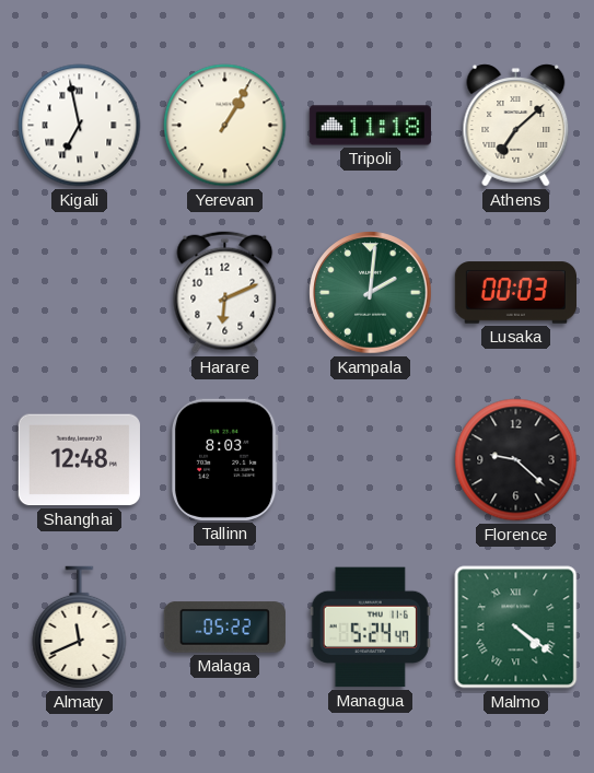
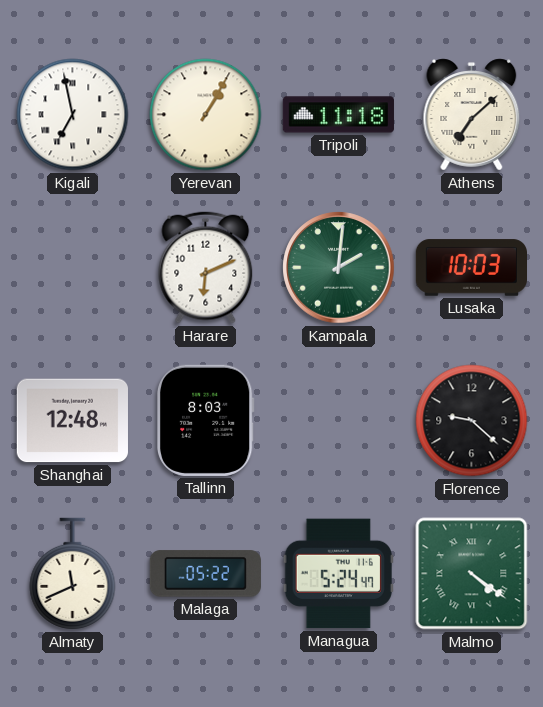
Lusaka: 00:03 -> 10:03 (471, 268)
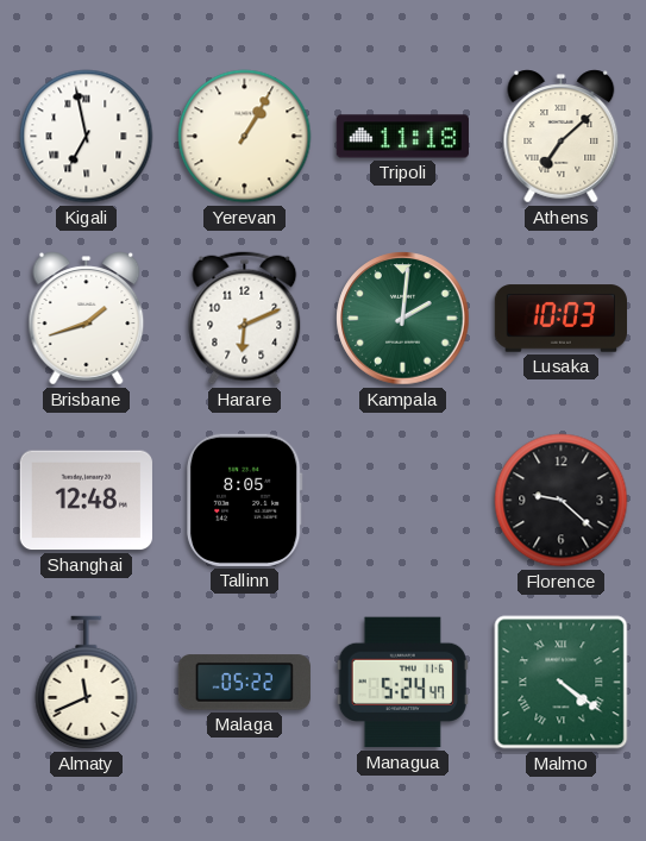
Brisbane: none -> 1:42 (87, 319)
Tallinn: 8:03 -> 8:05 (244, 500)
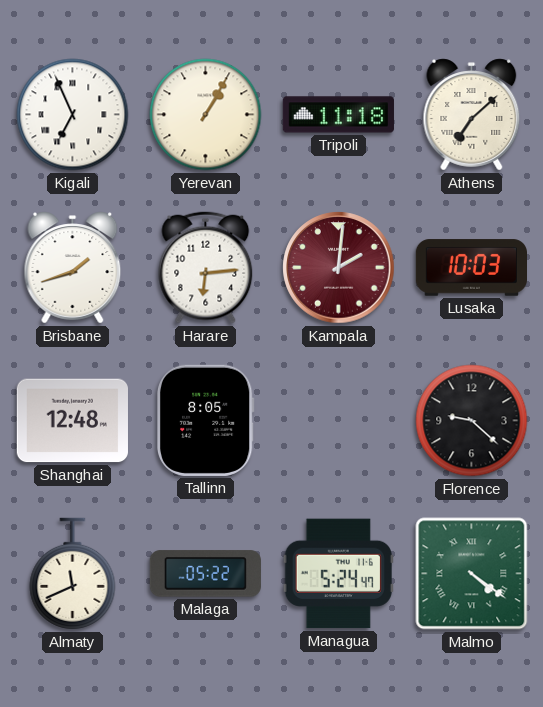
Kigali: 6:58 -> 6:56 (73, 115)
Harare: 6:11 -> 6:14 (206, 268)
Kampala dial: green -> burgundy (339, 268)
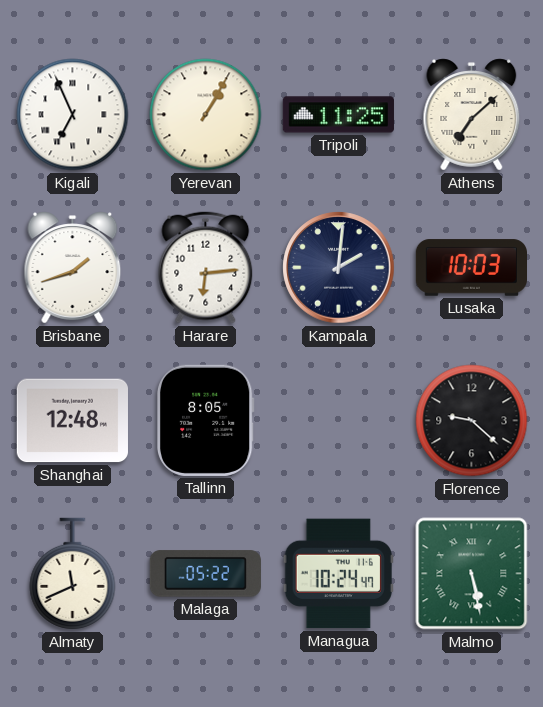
Tripoli: 11:18 -> 11:25 (338, 115)
Kampala dial: burgundy -> navy (339, 268)
Managua: 5:24 -> 10:24 (338, 574)
Malmo: 4:21 -> 5:28 (472, 574)
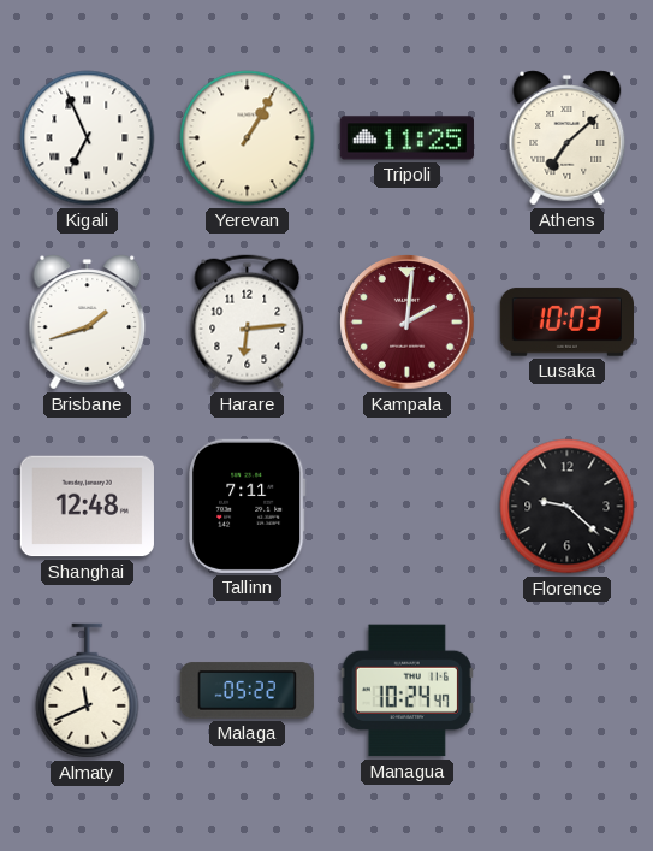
Kampala dial: navy -> burgundy (408, 323)
Tallinn: 8:05 -> 7:11 (247, 506)
Malmo: 5:28 -> none (472, 574)
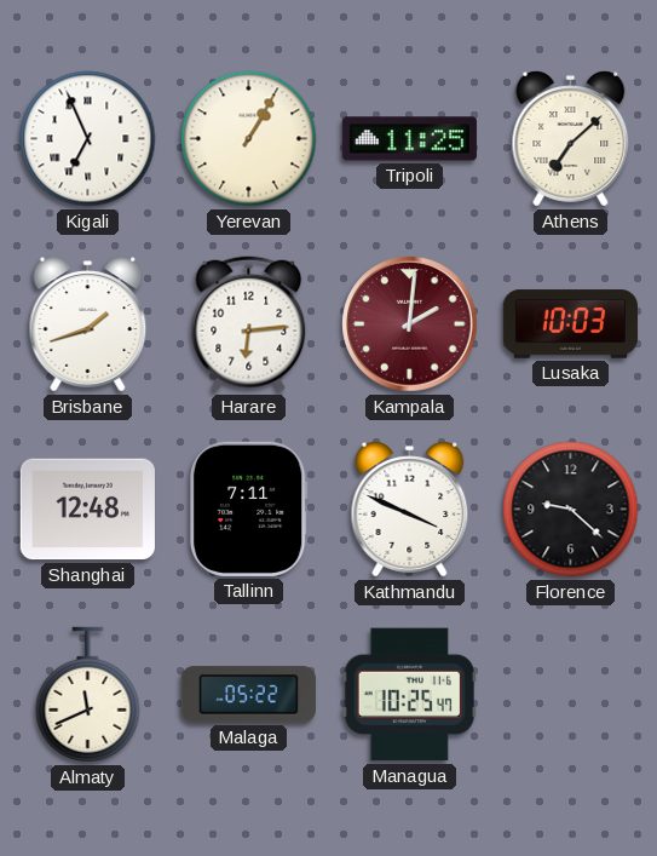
Kathmandu: none -> 3:49 (410, 510)
Managua: 10:24 -> 10:25 (409, 695)
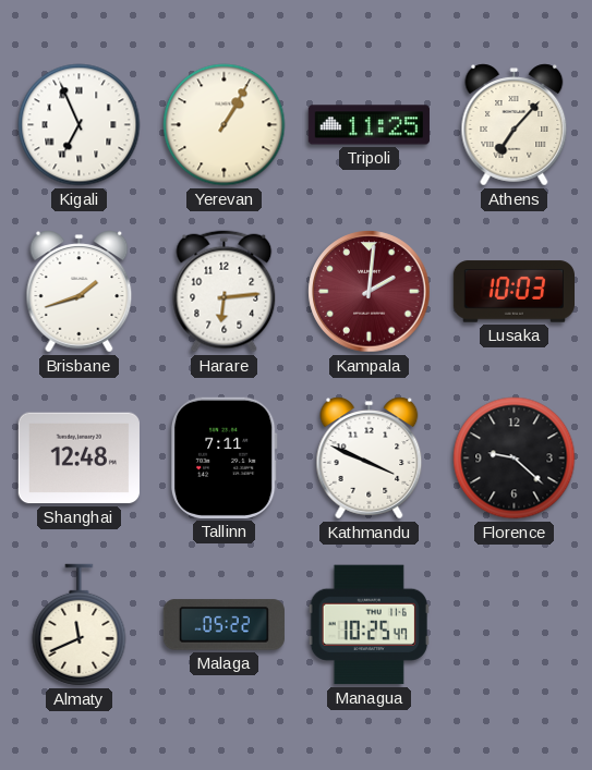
Athens: 7:08 -> 7:07 (515, 125)
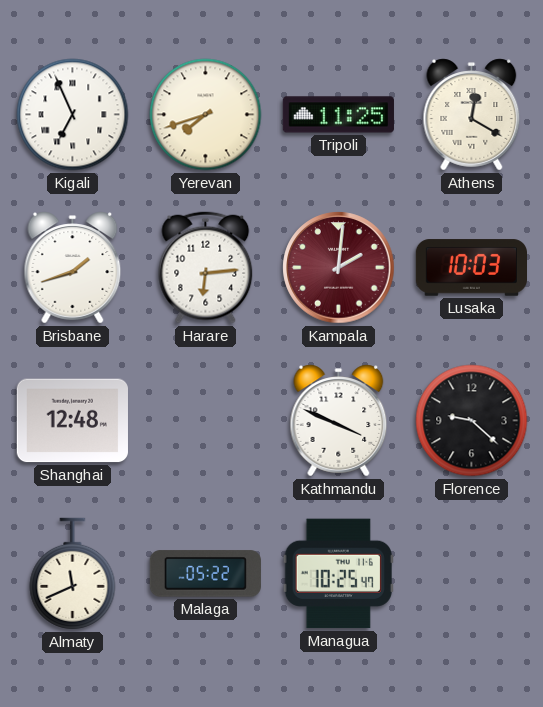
Yerevan: 1:05 -> 7:42 (206, 115)
Athens: 7:07 -> 12:20 (472, 115)
Tallinn: 7:11 -> none (223, 457)
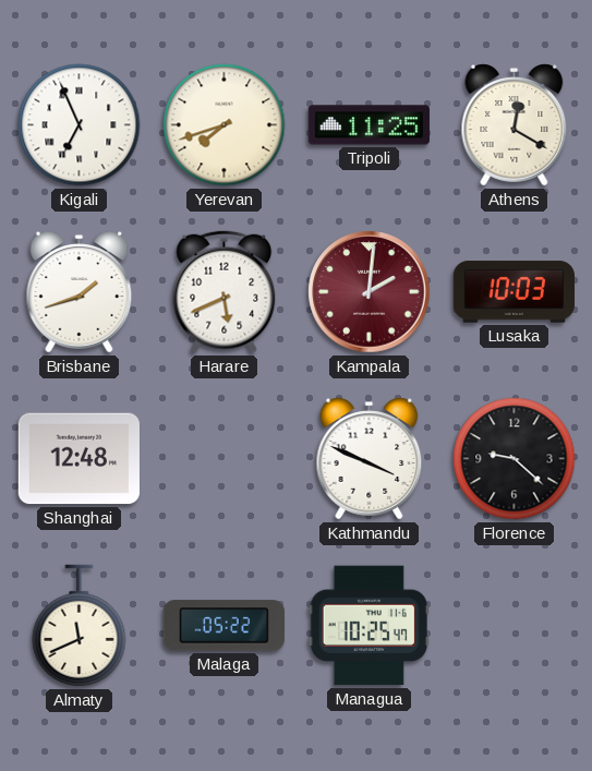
Harare: 6:14 -> 5:41 (225, 292)
